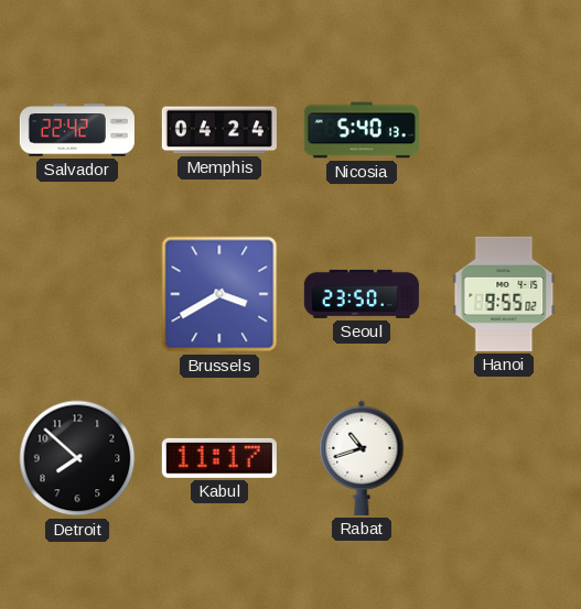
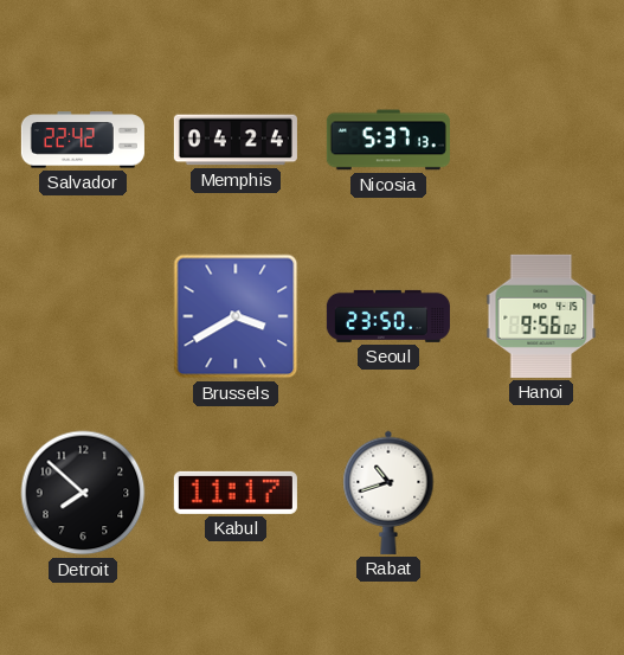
Nicosia: 5:40 -> 5:37 (388, 140)
Hanoi: 9:55 -> 9:56 (541, 316)
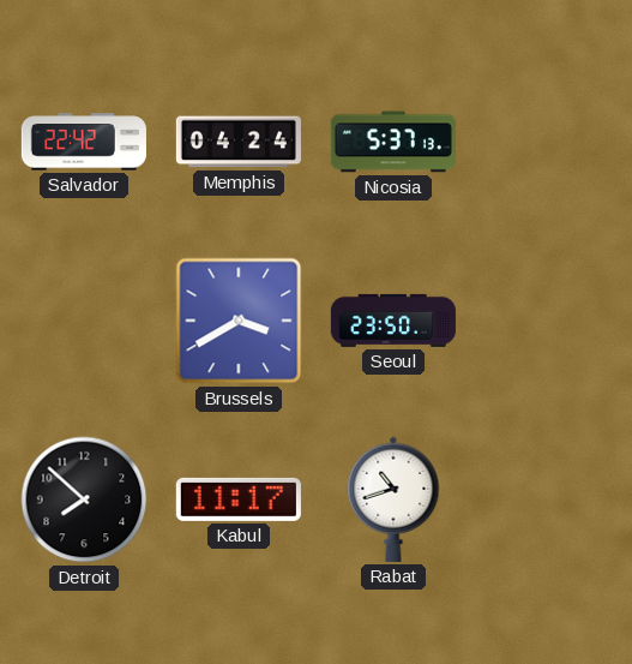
Hanoi: 9:56 -> none (541, 316)
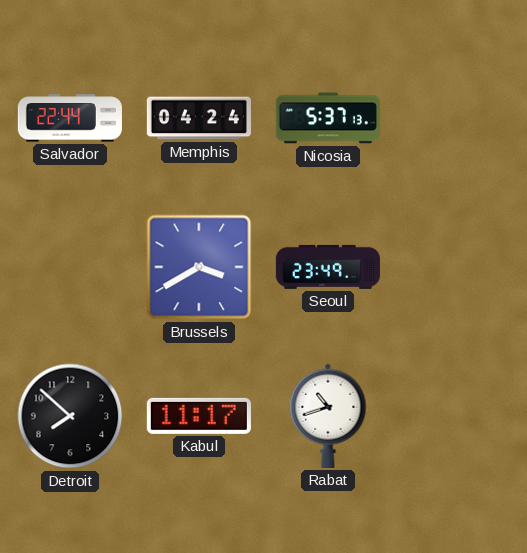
Salvador: 22:42 -> 22:44 (70, 118)
Seoul: 23:50 -> 23:49 (328, 267)
